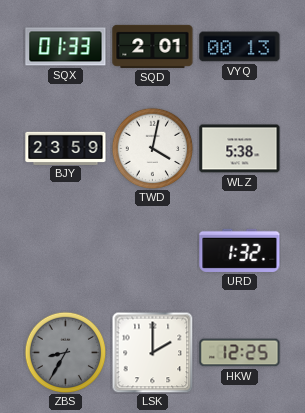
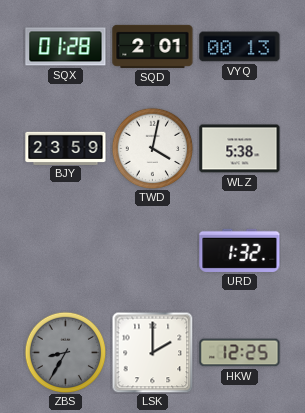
SQX: 01:33 -> 01:28 (66, 47)
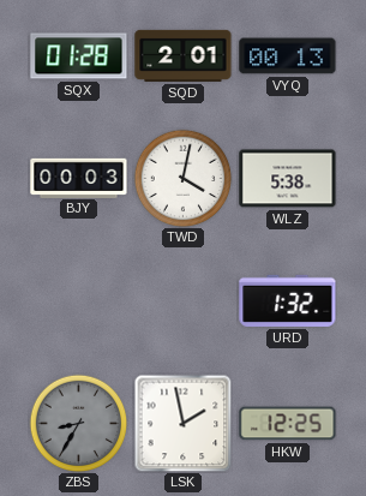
BJY: 23:59 -> 00:03 (79, 178)
LSK: 2:00 -> 1:58 (182, 423)
